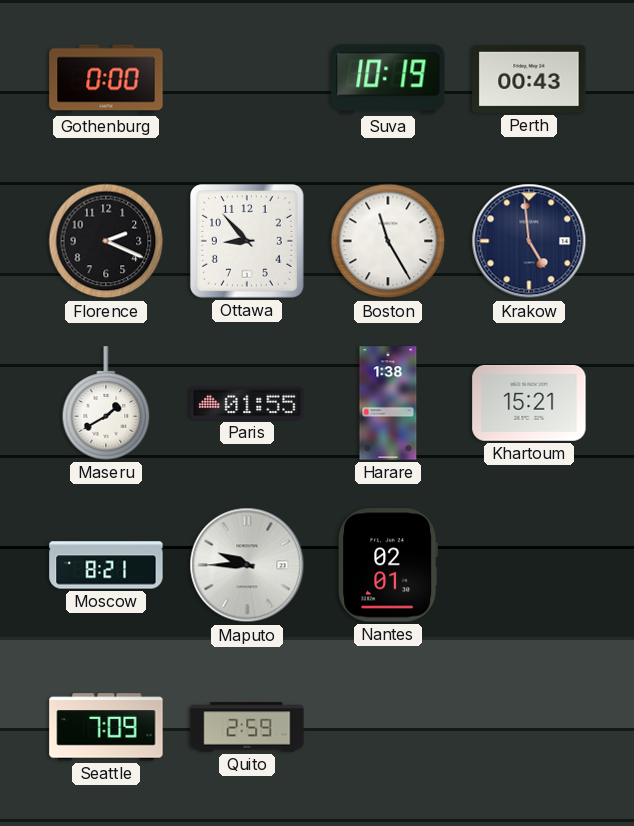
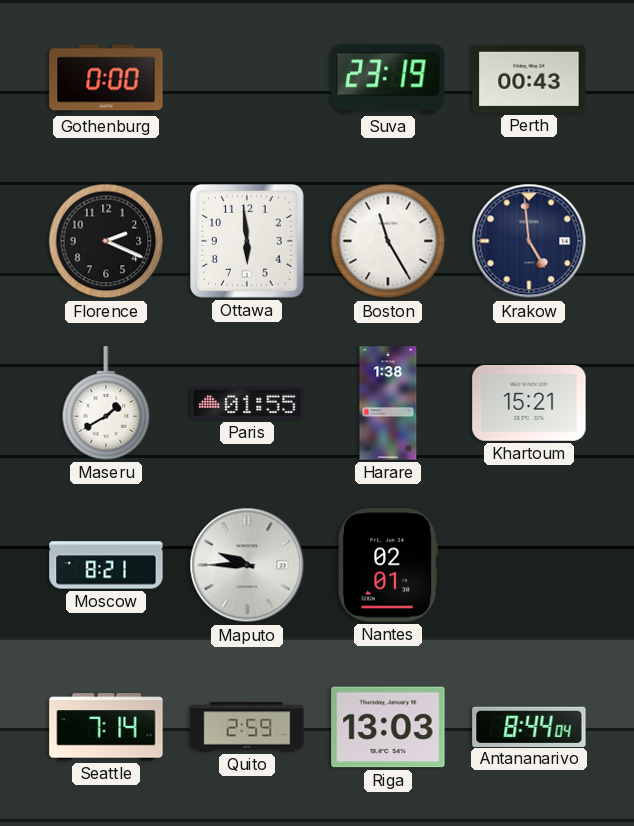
Suva: 10:19 -> 23:19 (388, 79)
Ottawa: 8:53 -> 5:59 (247, 241)
Seattle: 7:09 -> 7:14 (106, 727)
Riga: none -> 13:03 (388, 727)
Antananarivo: none -> 8:44 (529, 726)
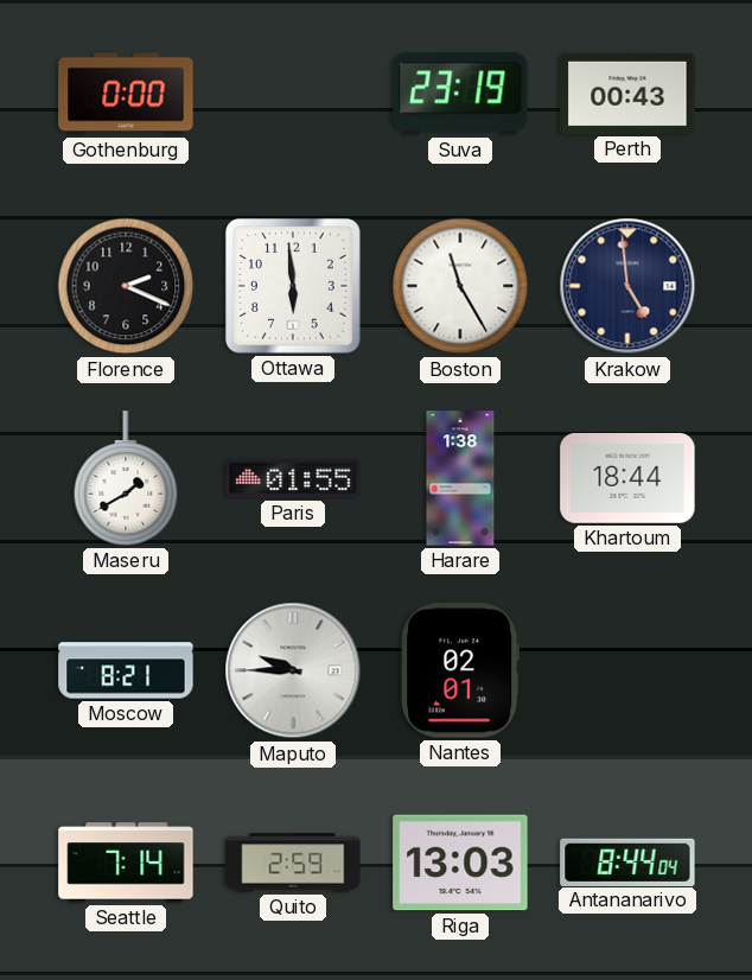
Khartoum: 15:21 -> 18:44 (627, 478)
